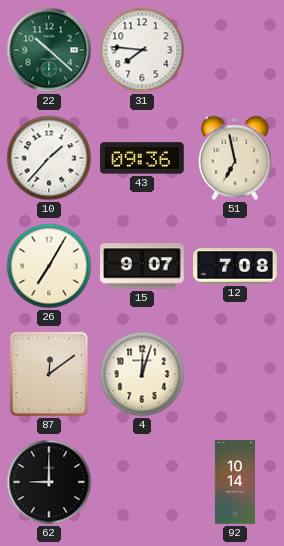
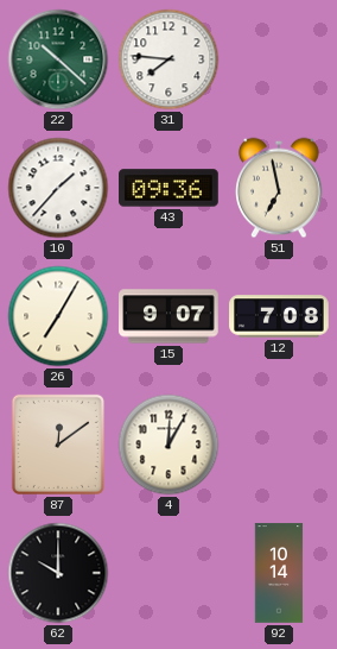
4: 12:03 -> 12:05 (168, 445)
62: 9:00 -> 10:00 (58, 573)
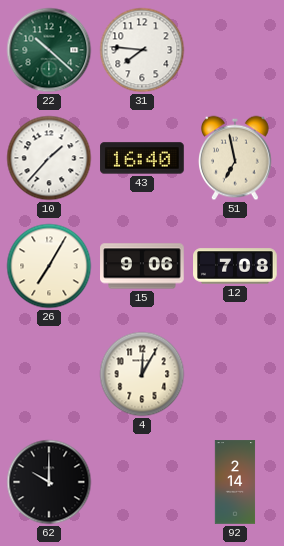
43: 09:36 -> 16:40 (142, 158)
15: 9:07 -> 9:06 (142, 266)
87: 12:09 -> none (58, 445)
92: 10:14 -> 2:14 (235, 482)
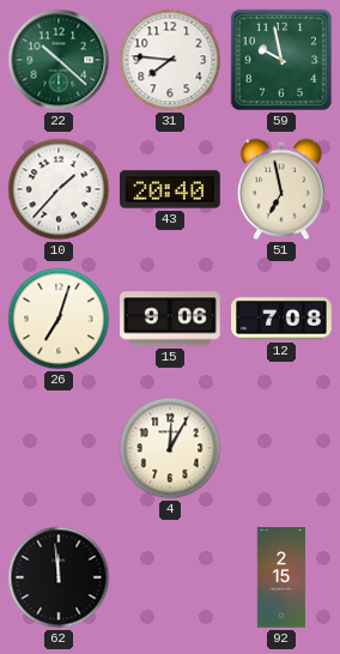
59: none -> 9:58 (281, 60)
43: 16:40 -> 20:40 (170, 189)
26: 7:05 -> 7:03 (59, 319)
62: 10:00 -> 11:59 (59, 577)
92: 2:14 -> 2:15 (281, 577)
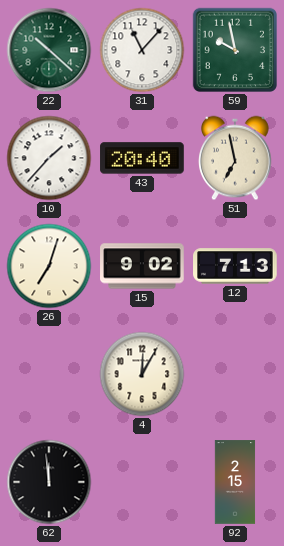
31: 7:46 -> 11:07 (142, 50)
15: 9:06 -> 9:02 (142, 266)
12: 7:08 -> 7:13 (235, 266)
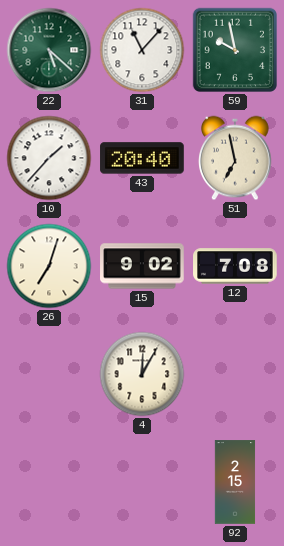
22: 10:22 -> 5:22 (49, 50)
12: 7:13 -> 7:08 (235, 266)
62: 11:59 -> none (49, 482)
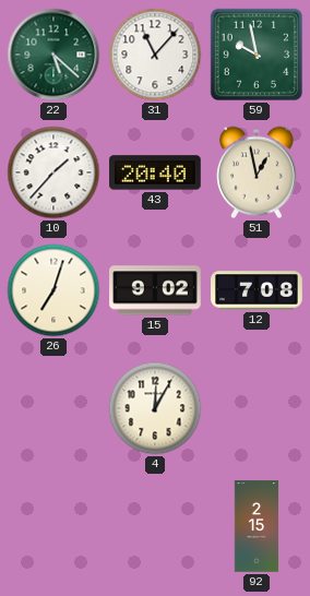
51: 6:58 -> 12:58 (258, 172)
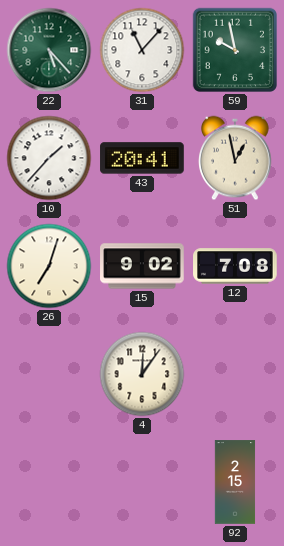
22: 5:22 -> 5:23 (49, 50)
43: 20:40 -> 20:41 (142, 158)
4: 12:05 -> 12:06 (142, 374)
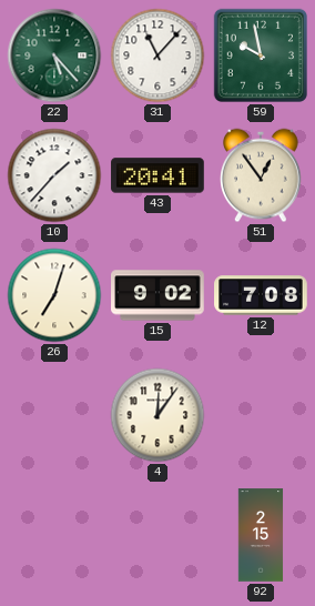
51: 12:58 -> 12:54 (262, 175)
